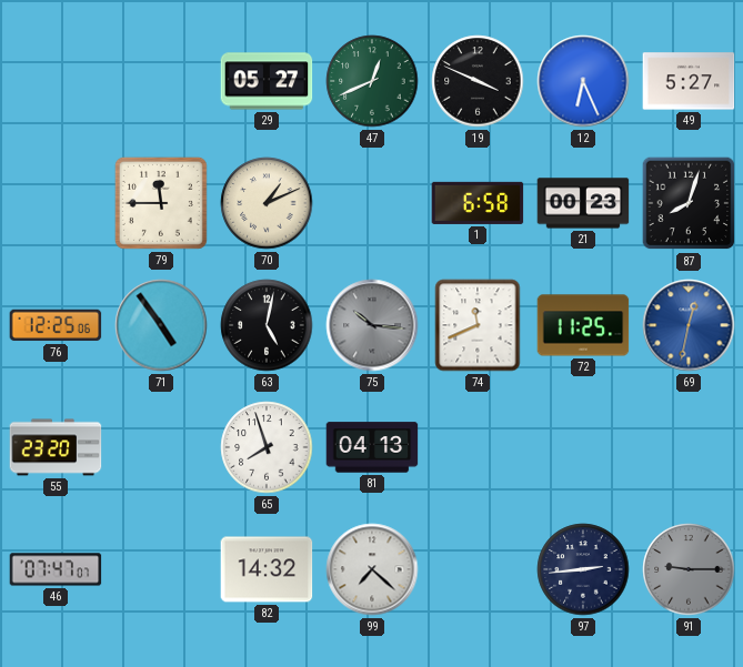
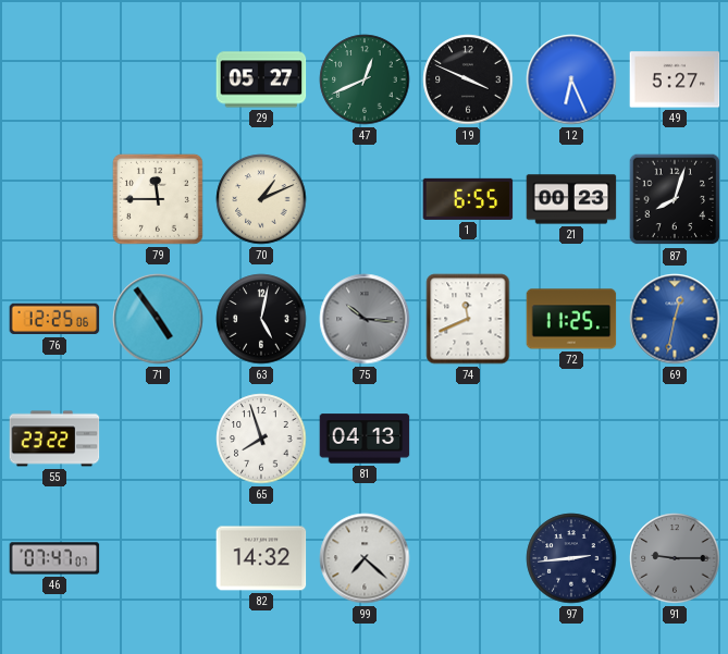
1: 6:58 -> 6:55 (468, 199)
55: 23:20 -> 23:22 (54, 439)
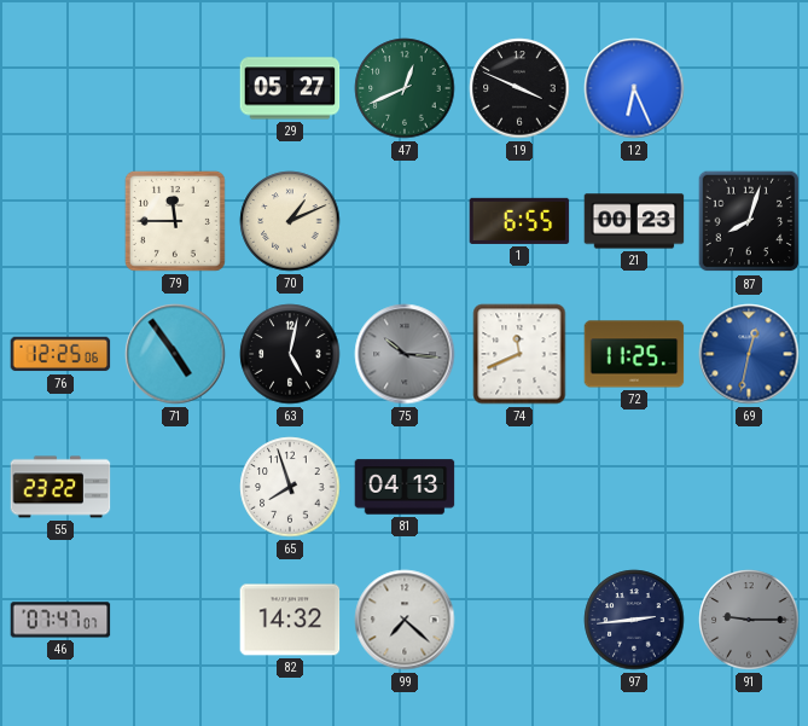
49: 5:27 -> none (675, 79)
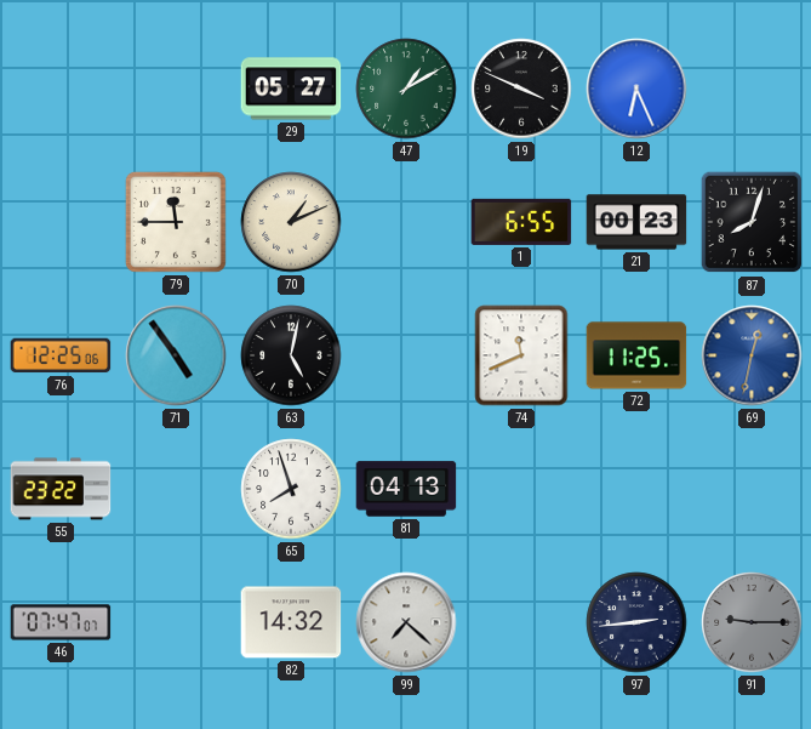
47: 12:41 -> 1:10 (406, 89)
75: 10:16 -> none (405, 354)
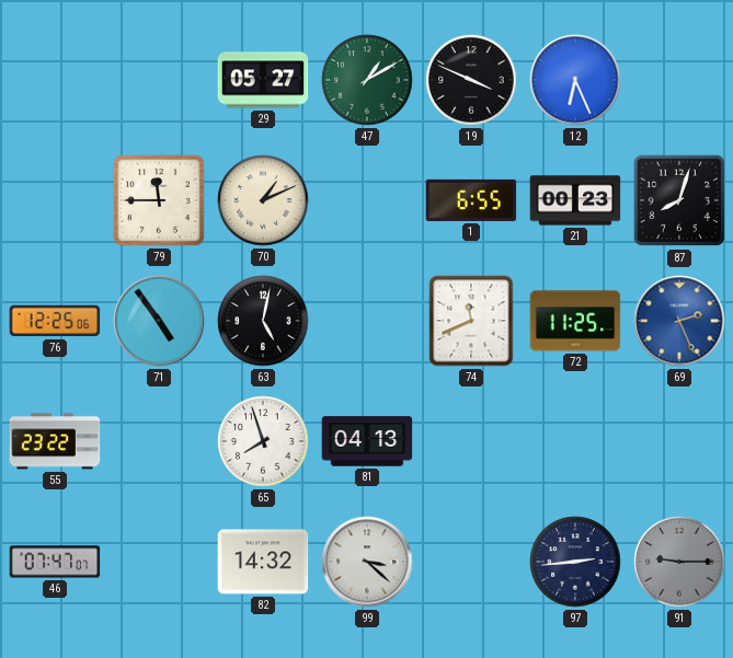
69: 12:32 -> 2:26 (679, 321)
99: 7:22 -> 3:22 (367, 562)
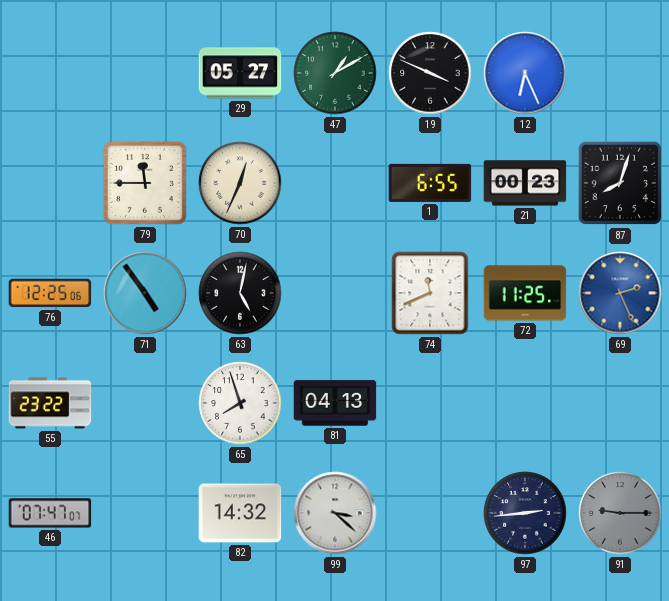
70: 1:11 -> 12:34 (240, 183)
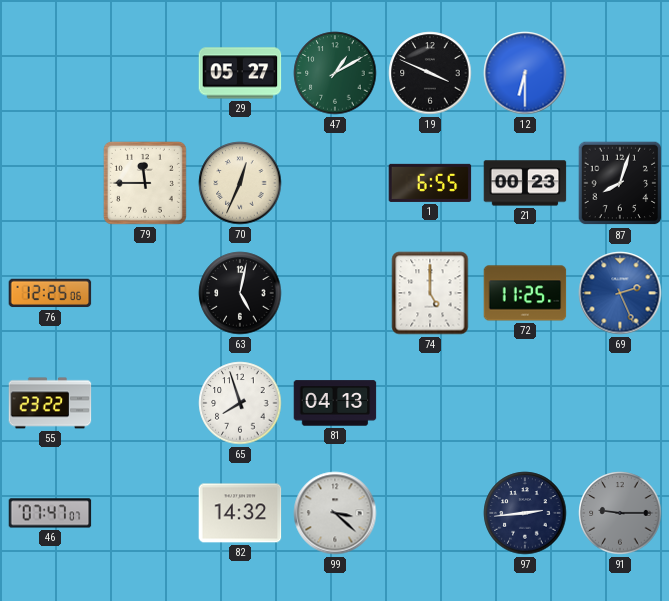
12: 6:26 -> 6:30 (525, 73)
71: 4:54 -> none (145, 293)
74: 11:41 -> 5:00 (430, 293)
